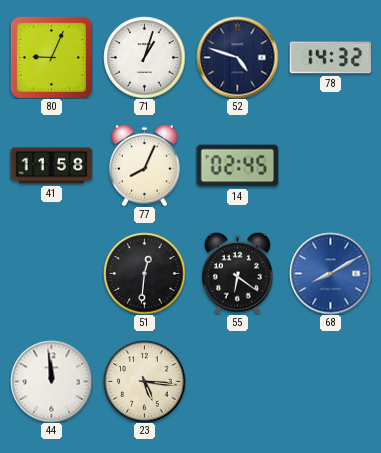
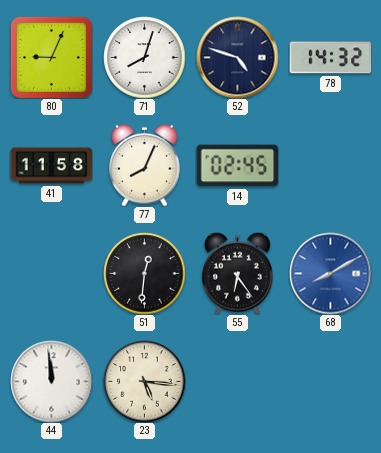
71: 1:03 -> 8:03 (144, 57)
55: 6:21 -> 6:24 (238, 273)
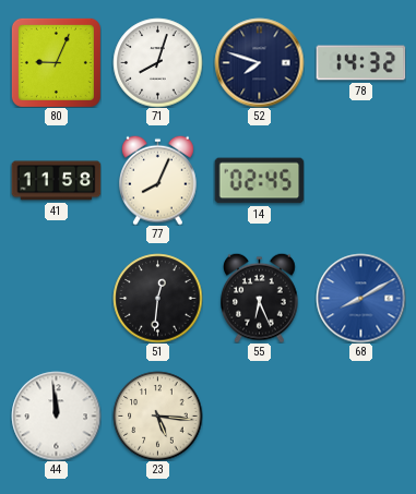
52: 4:48 -> 7:48 (259, 62)
55: 6:24 -> 6:26 (260, 298)
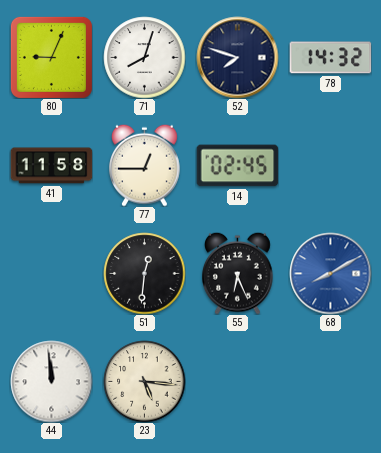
77: 8:04 -> 12:45 (145, 165)
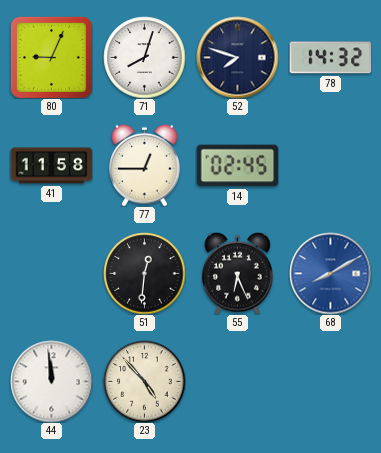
23: 5:16 -> 4:53 (144, 381)
